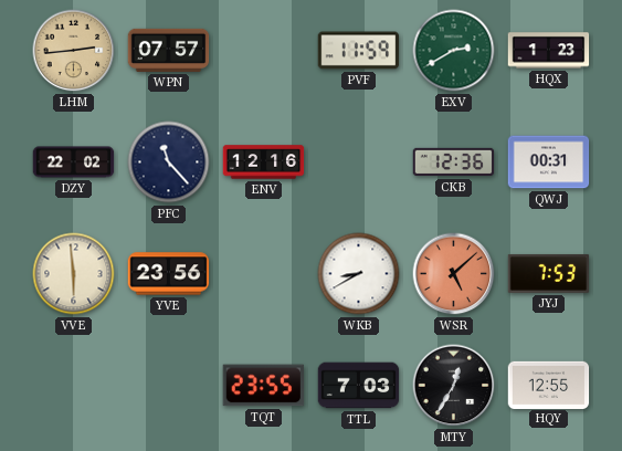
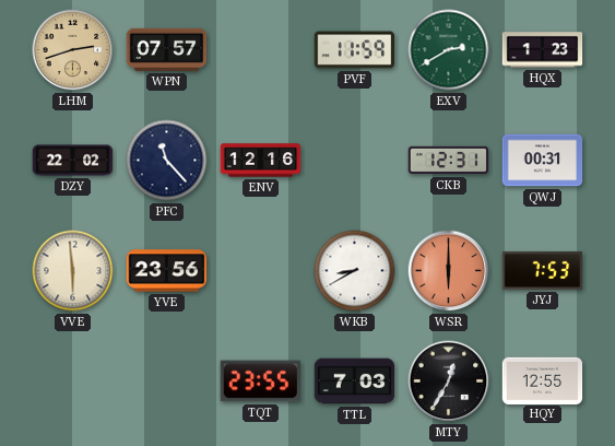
LHM: 2:44 -> 2:42 (73, 50)
CKB: 12:36 -> 12:31 (449, 161)
WSR: 5:08 -> 6:00 (449, 271)
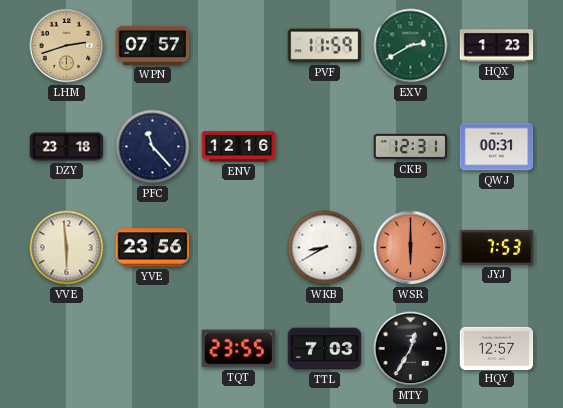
DZY: 22:02 -> 23:18 (67, 147)
HQY: 12:55 -> 12:57 (497, 348)
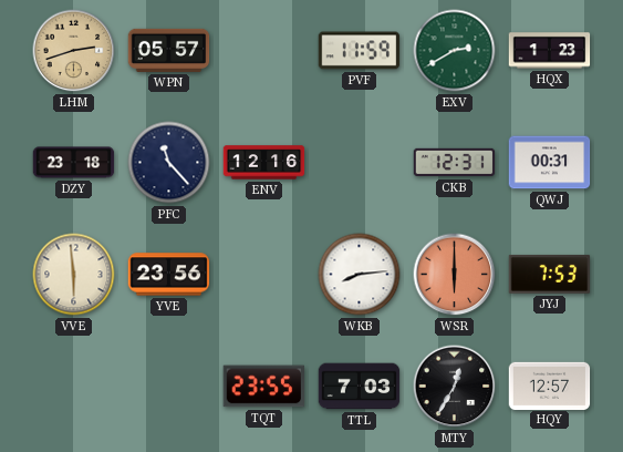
WPN: 07:57 -> 05:57 (169, 50)
WKB: 8:40 -> 8:14 (360, 275)
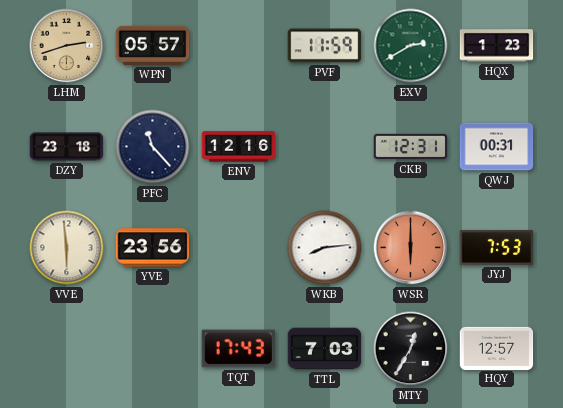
TQT: 23:55 -> 17:43 (239, 349)
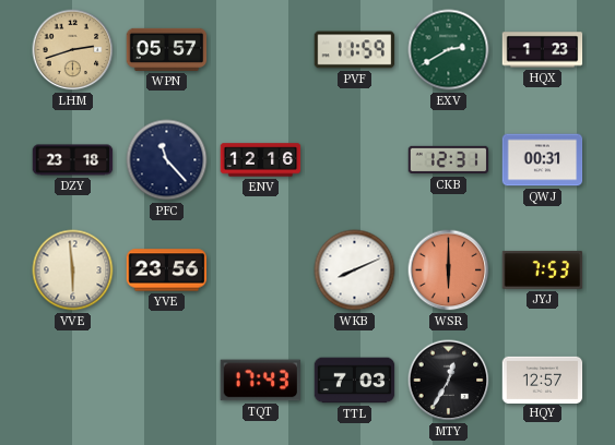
WKB: 8:14 -> 8:11 (355, 270)
